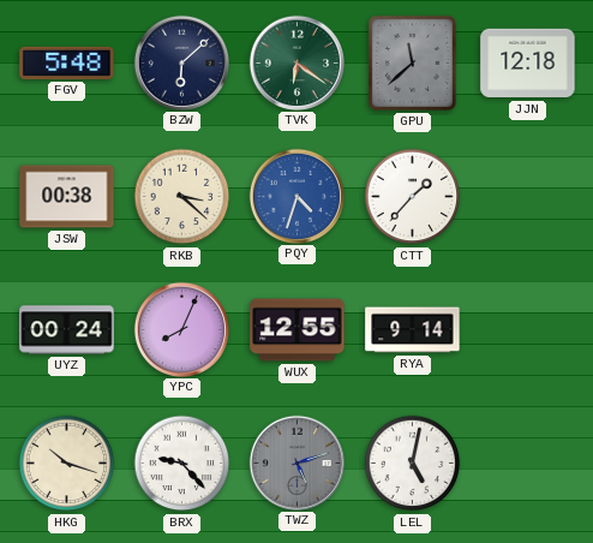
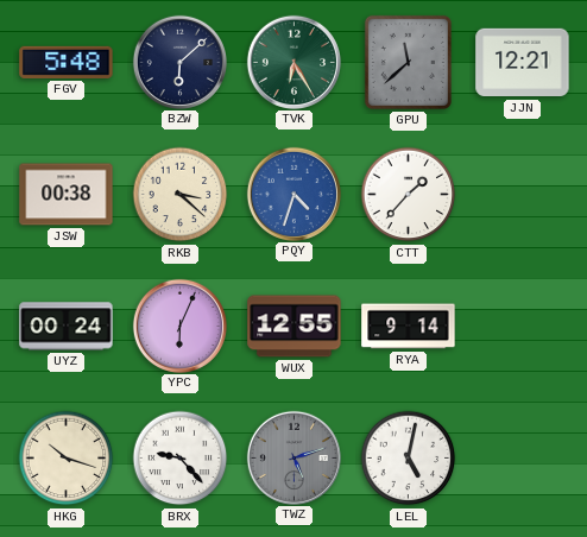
TVK: 6:21 -> 6:25 (293, 62)
JJN: 12:18 -> 12:21 (523, 63)
YPC: 8:04 -> 6:04 (179, 326)
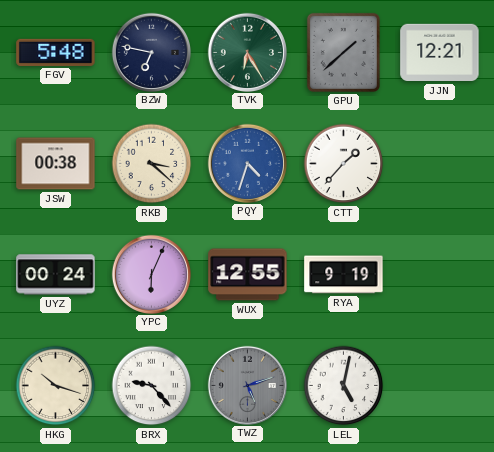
BZW: 6:08 -> 6:47 (151, 52)
GPU: 11:38 -> 1:38 (343, 52)
RYA: 9:14 -> 9:19 (344, 275)
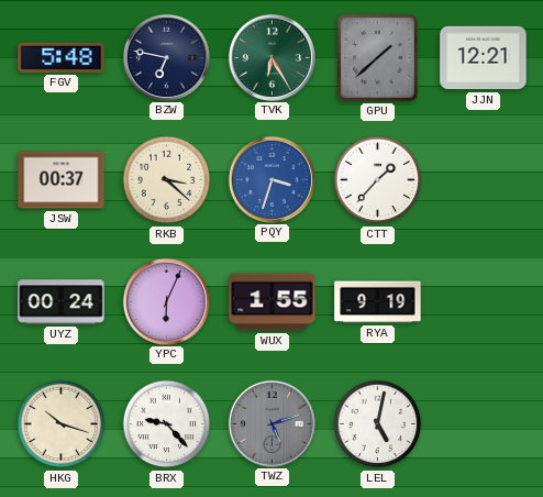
JSW: 00:38 -> 00:37 (62, 180)
PQY: 4:33 -> 3:33 (271, 179)
WUX: 12:55 -> 1:55 (273, 302)
